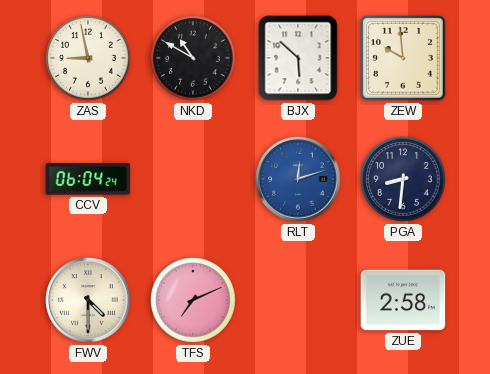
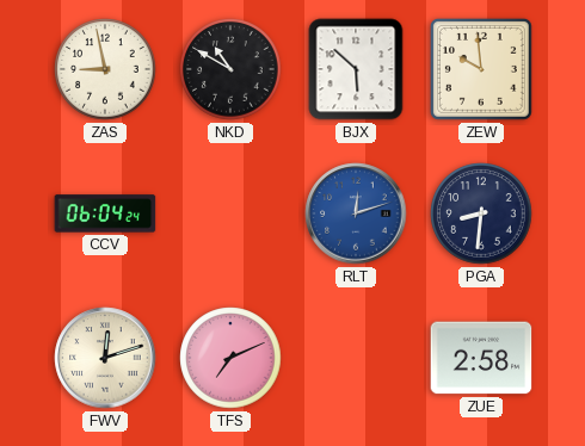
FWV: 4:30 -> 12:12 (105, 358)
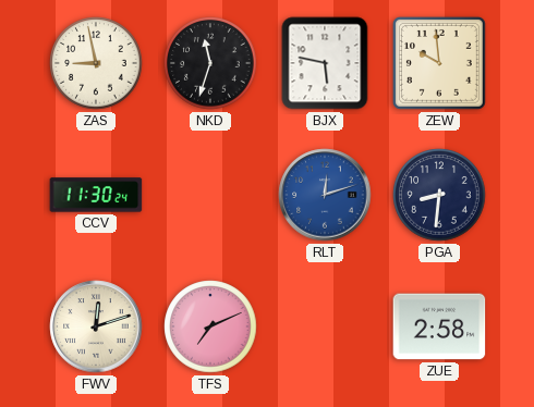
NKD: 10:50 -> 11:33 (210, 63)
BJX: 5:52 -> 5:47 (325, 63)
CCV: 06:04 -> 11:30 (96, 195)
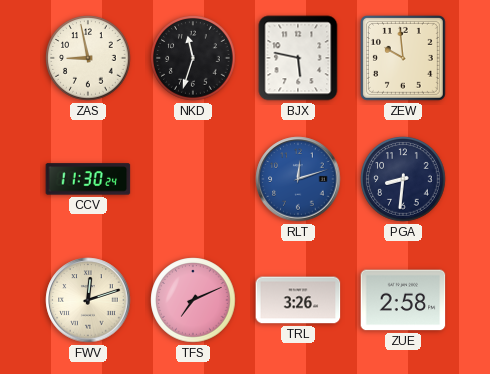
TRL: none -> 3:26 (298, 300)
